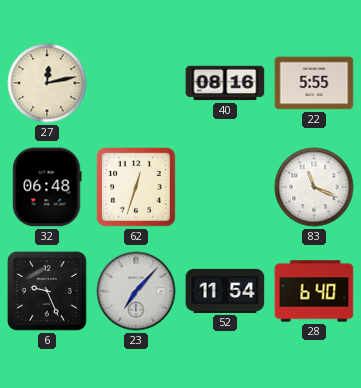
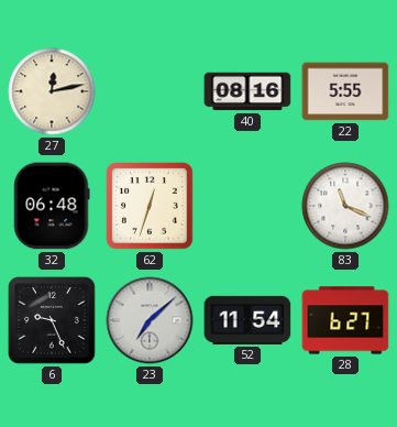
23: 7:07 -> 7:08 (150, 320)
28: 6:40 -> 6:27 (345, 320)
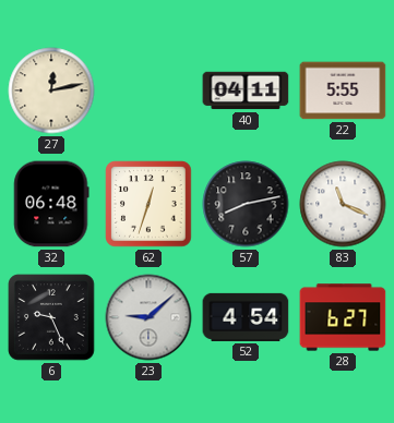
40: 08:16 -> 04:11 (246, 90)
57: none -> 8:13 (246, 204)
23: 7:08 -> 9:08 (148, 317)
52: 11:54 -> 4:54 (246, 317)
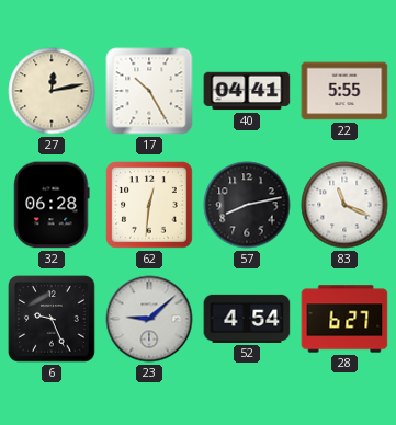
17: none -> 10:25 (149, 91)
40: 04:11 -> 04:41 (247, 91)
32: 06:48 -> 06:28 (52, 205)
62: 12:33 -> 12:31 (149, 205)
